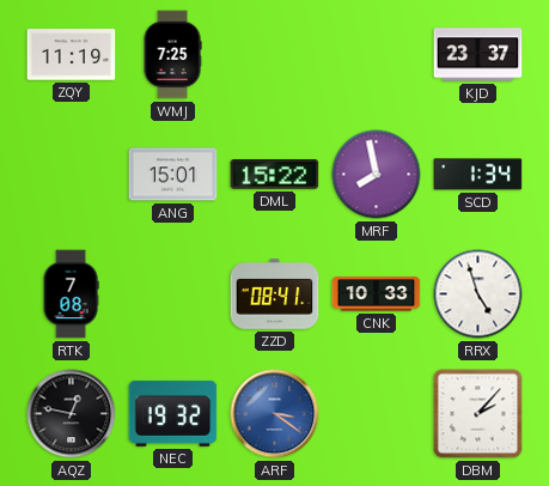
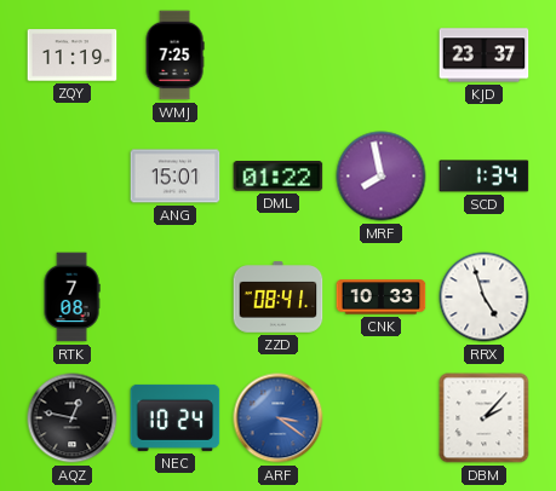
DML: 15:22 -> 01:22 (279, 177)
NEC: 19:32 -> 10:24 (176, 417)
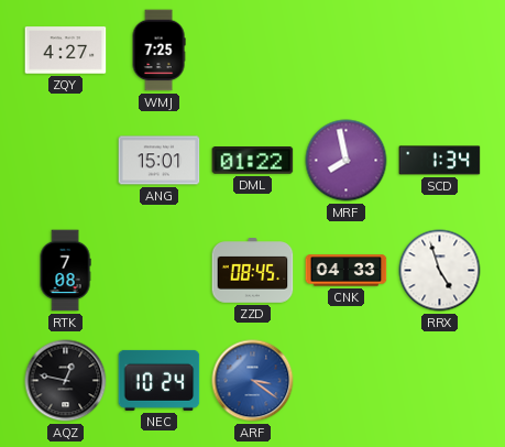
ZQY: 11:19 -> 4:27 (66, 51)
KJD: 23:37 -> none (485, 56)
ZZD: 08:41 -> 08:45 (253, 271)
CNK: 10:33 -> 04:33 (347, 271)
DBM: 2:07 -> none (485, 418)
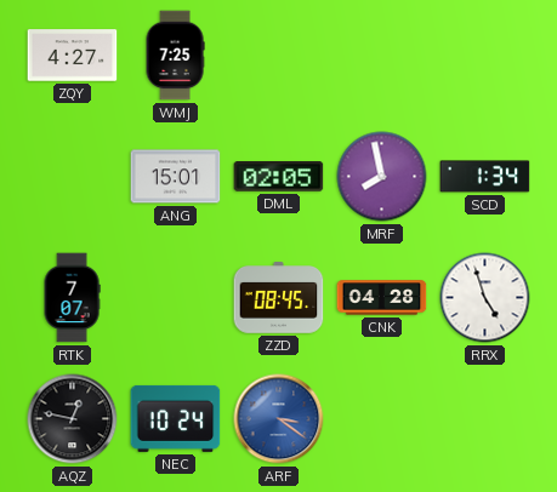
DML: 01:22 -> 02:05 (279, 177)
RTK: 7:08 -> 7:07 (72, 298)
CNK: 04:33 -> 04:28 (382, 298)
